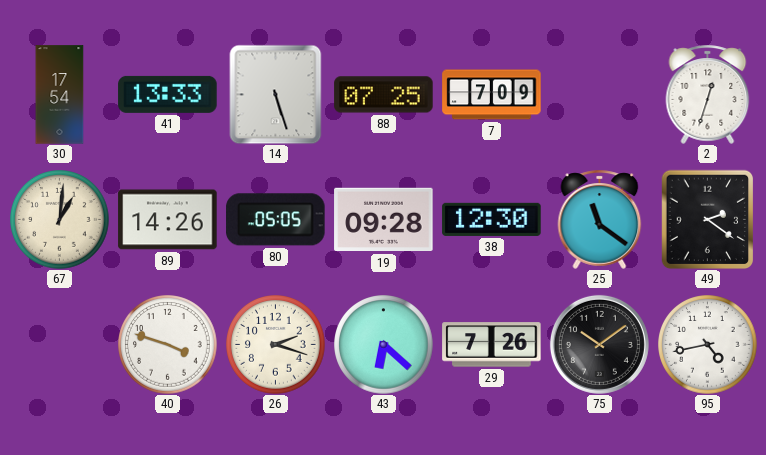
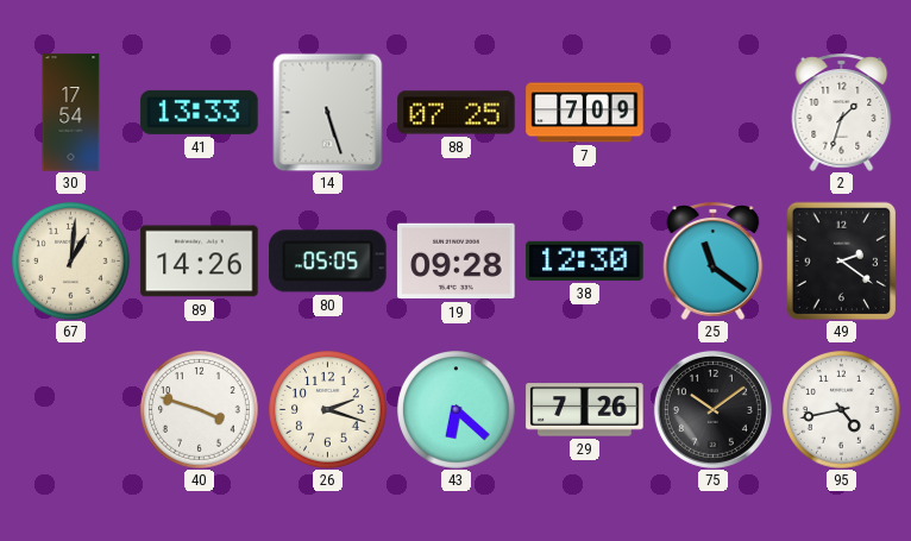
2: 12:33 -> 1:33 (842, 112)
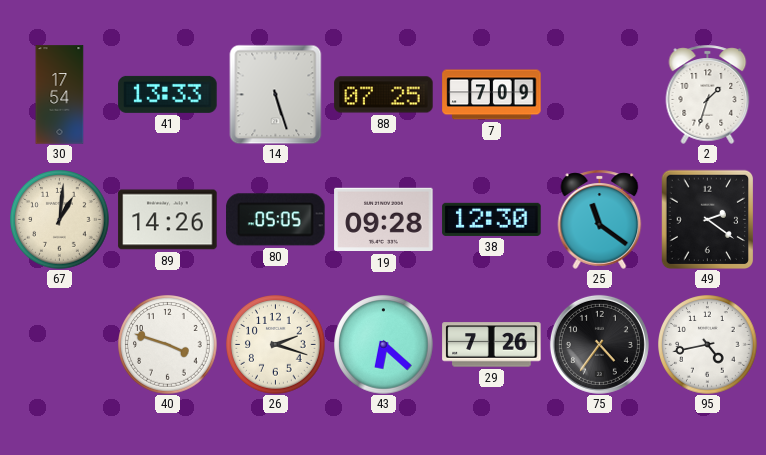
75: 10:09 -> 4:36 (599, 344)
